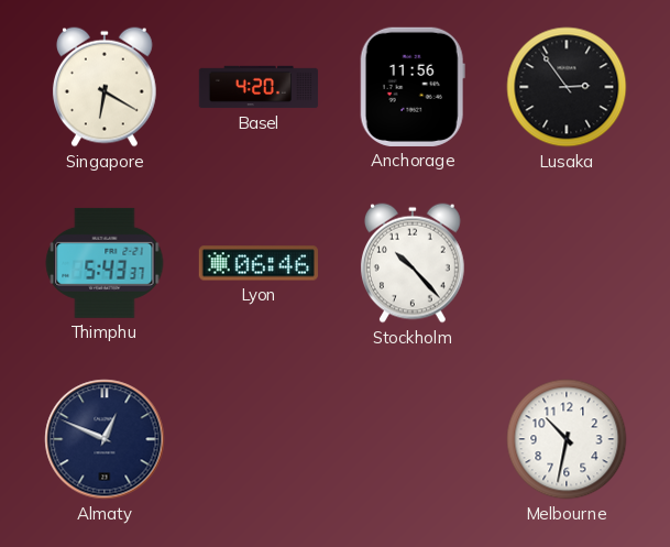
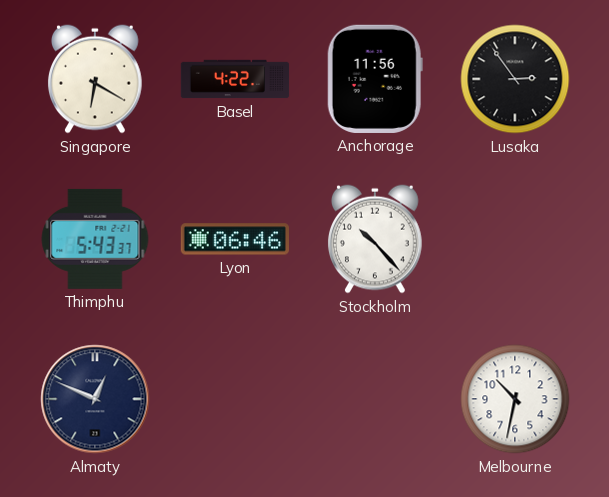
Basel: 4:20 -> 4:22 (235, 79)
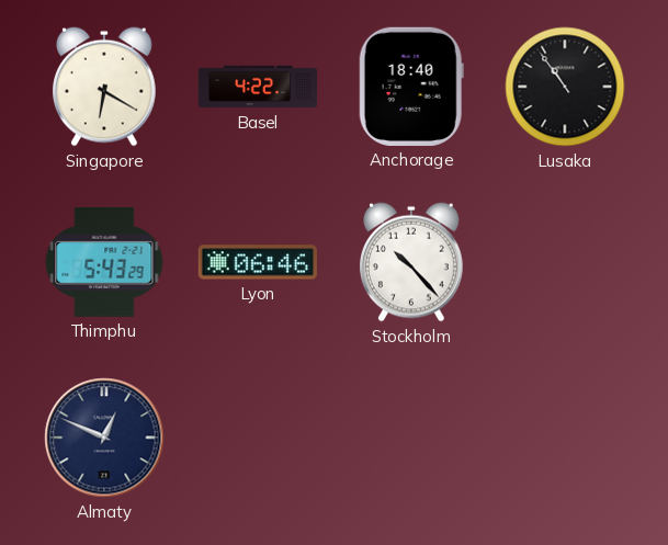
Anchorage: 11:56 -> 18:40 (411, 87)
Lusaka: 2:54 -> 10:54 (565, 87)
Thimphu: 5:43:37 -> 5:43:29 (104, 262)
Melbourne: 10:32 -> none (515, 399)
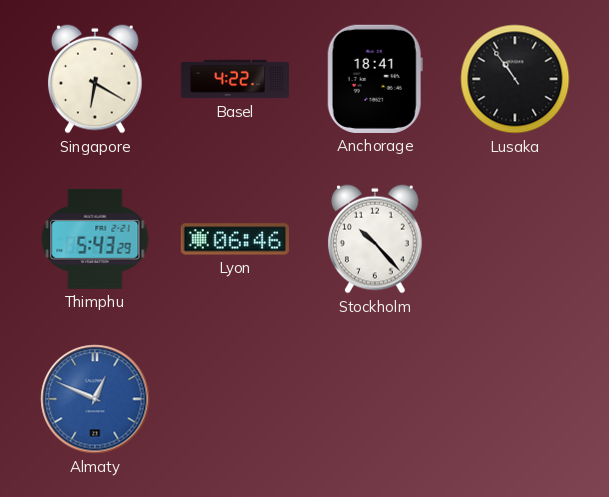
Anchorage: 18:40 -> 18:41 (375, 79)
Almaty dial: navy -> blue (95, 399)
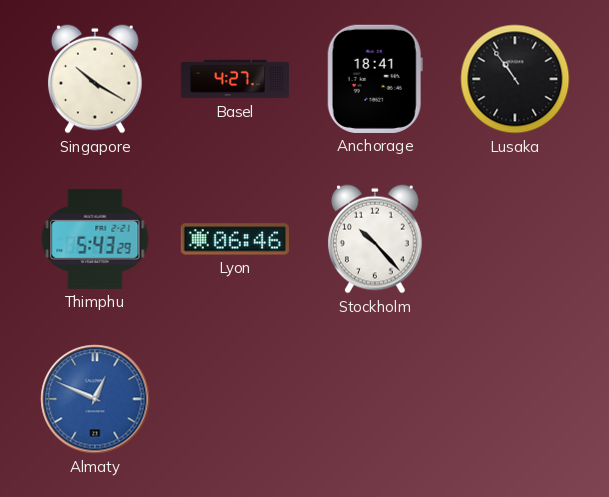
Singapore: 6:20 -> 10:20 (95, 79)
Basel: 4:22 -> 4:27 (235, 79)
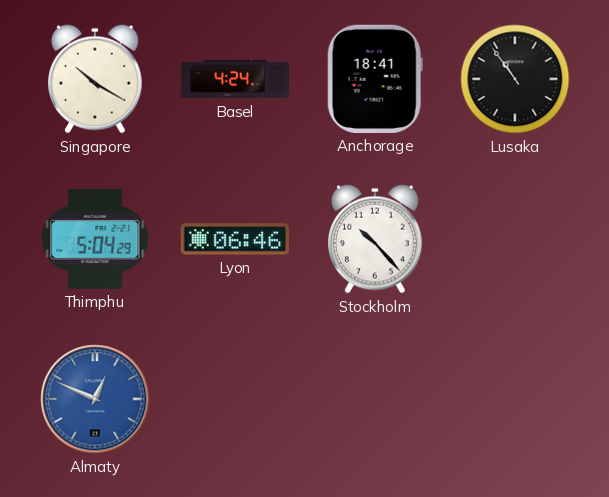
Basel: 4:27 -> 4:24 (235, 79)
Thimphu: 5:43 -> 5:04 (95, 239)
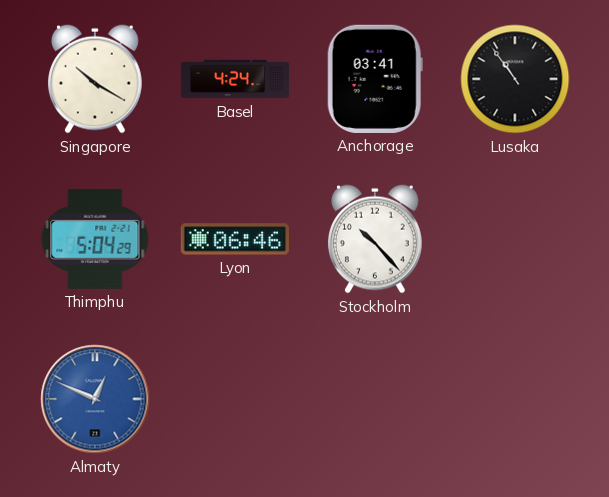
Anchorage: 18:41 -> 03:41 (375, 79)
